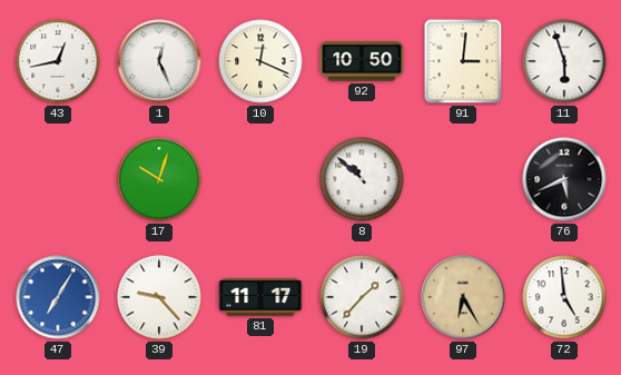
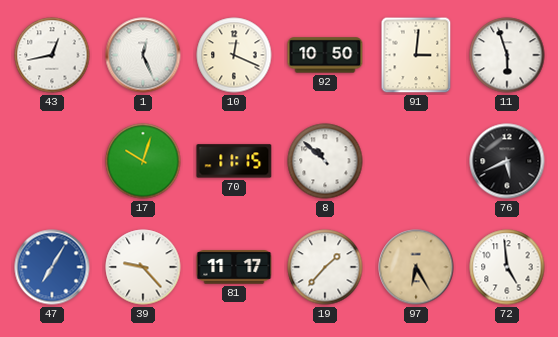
70: none -> 11:15 (234, 161)
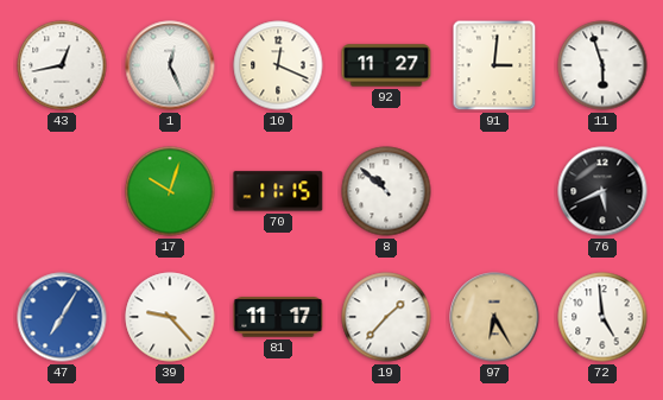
92: 10:50 -> 11:27 (386, 65)
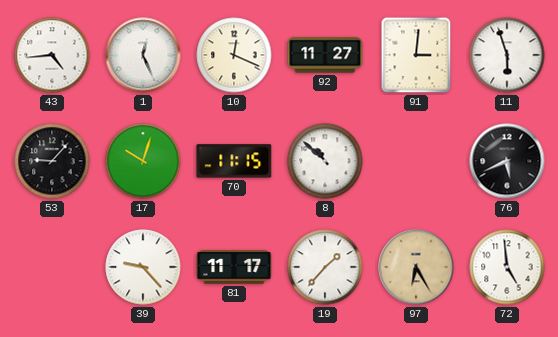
43: 12:43 -> 4:44 (52, 55)
53: none -> 9:07 (52, 161)
47: 7:05 -> none (62, 317)
